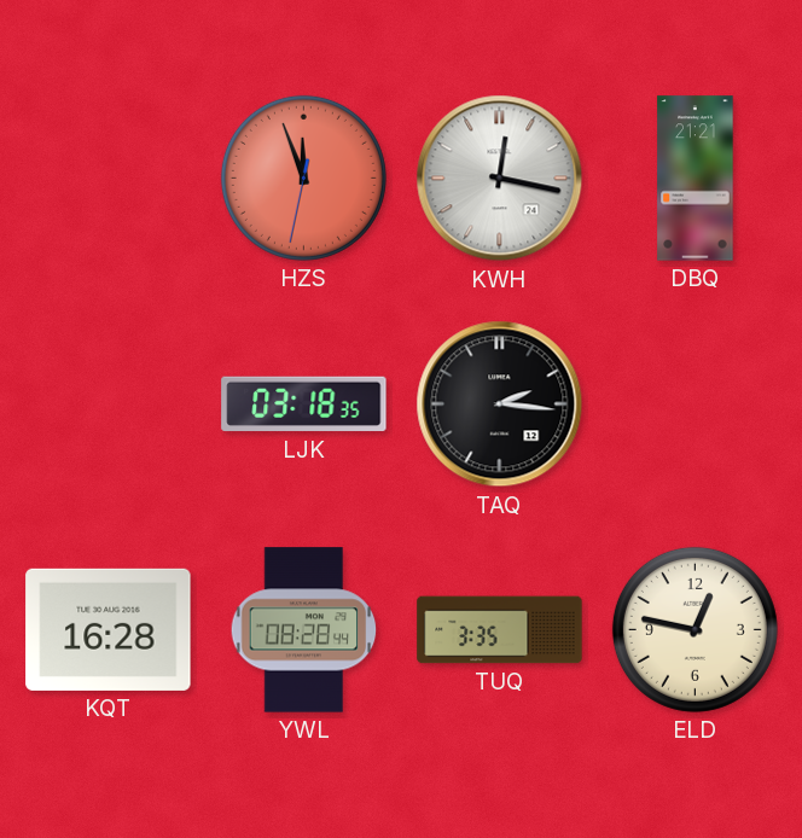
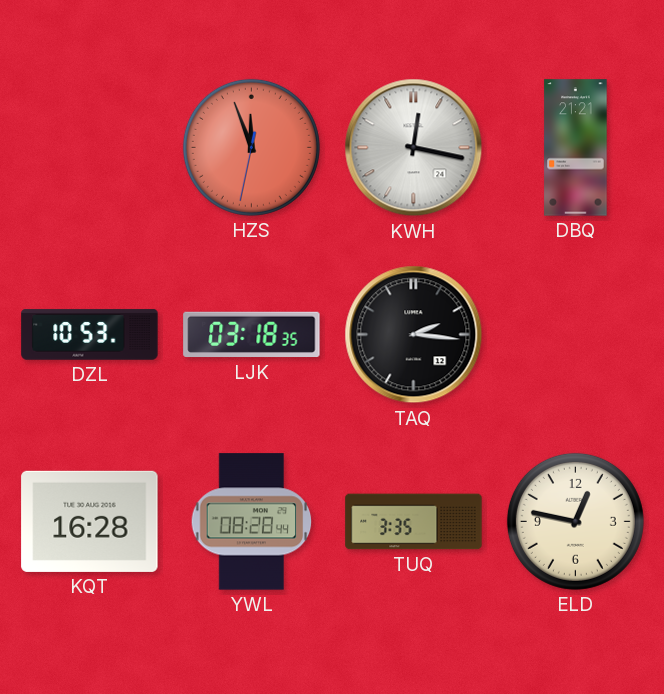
DZL: none -> 10:53 (90, 335)
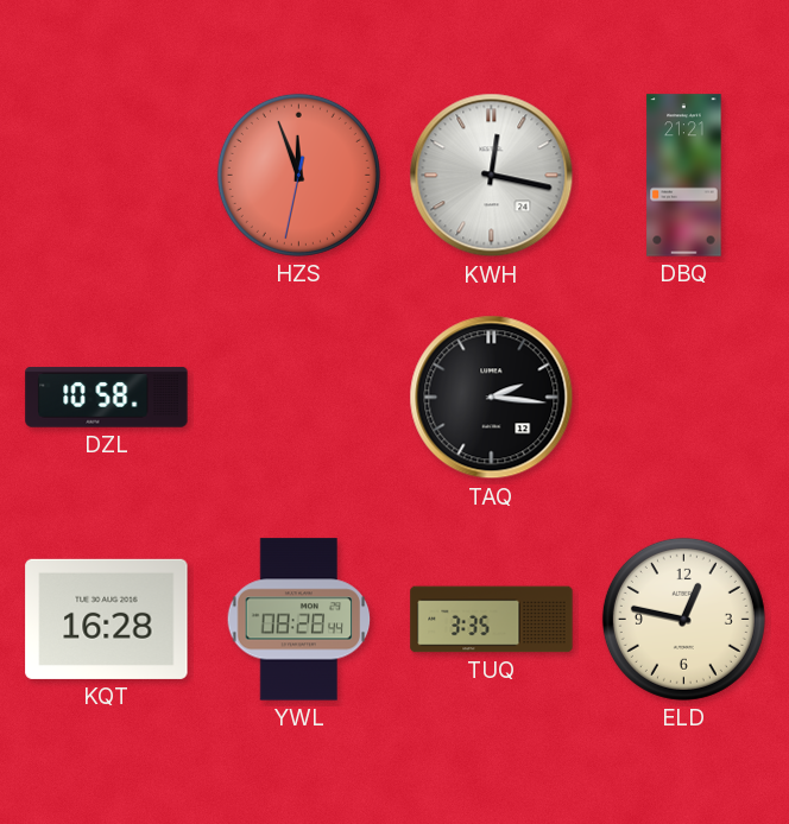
DZL: 10:53 -> 10:58 (107, 398)
LJK: 03:18 -> none (252, 335)
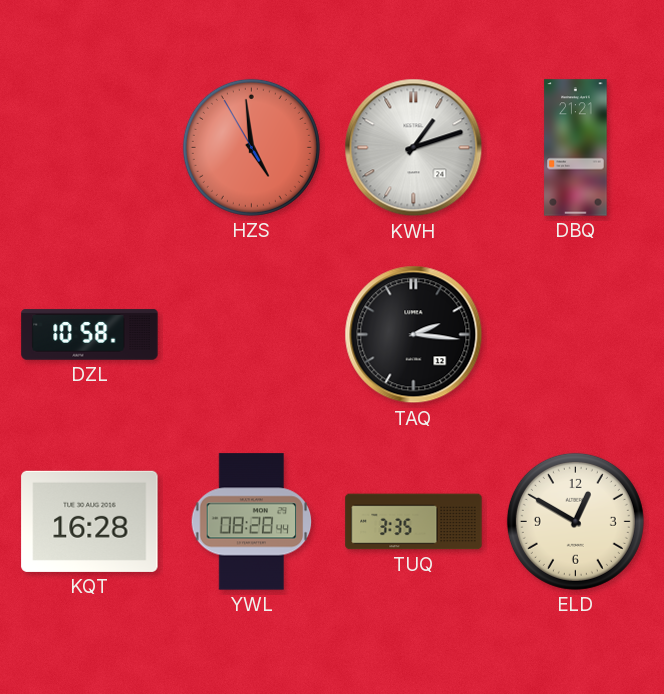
HZS: 11:56 -> 4:58 (251, 147)
KWH: 12:17 -> 1:12 (414, 148)
ELD: 12:47 -> 12:50 (575, 521)
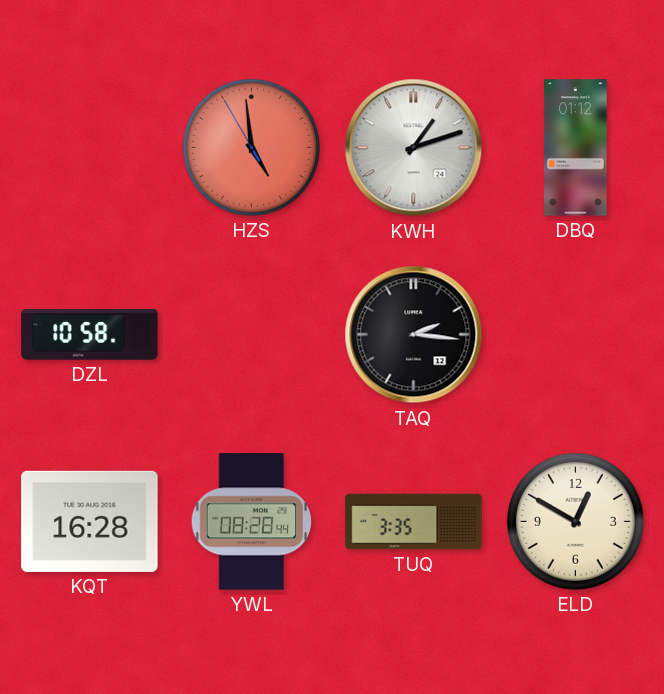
DBQ: 21:21 -> 01:12 (576, 148)
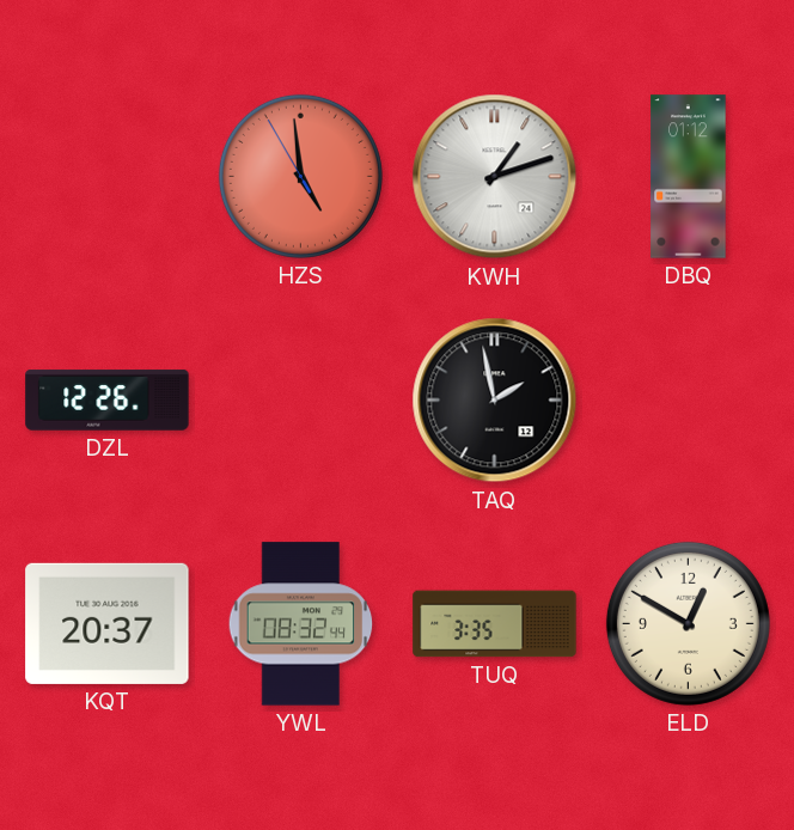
DZL: 10:58 -> 12:26 (108, 401)
TAQ: 2:16 -> 1:58 (495, 401)
KQT: 16:28 -> 20:37 (108, 623)
YWL: 08:28 -> 08:32 (301, 624)
